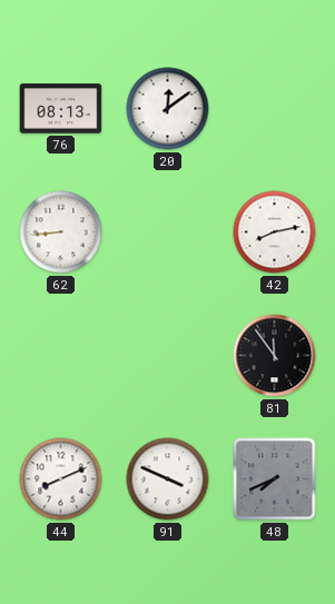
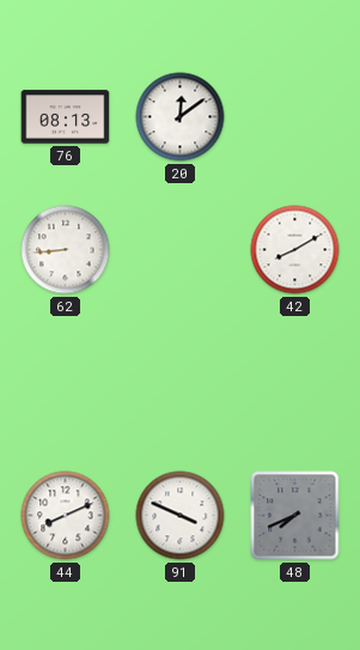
42: 8:13 -> 8:10 (295, 250)
81: 11:54 -> none (275, 356)
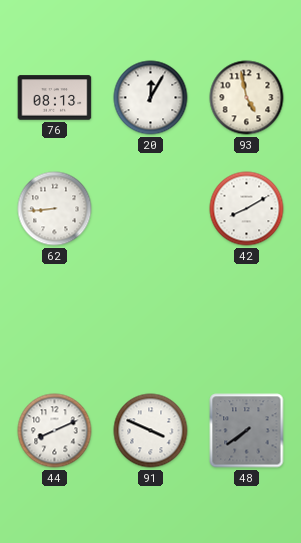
20: 12:09 -> 12:05 (151, 98)
93: none -> 4:58 (247, 98)
48: 7:41 -> 7:39 (247, 431)
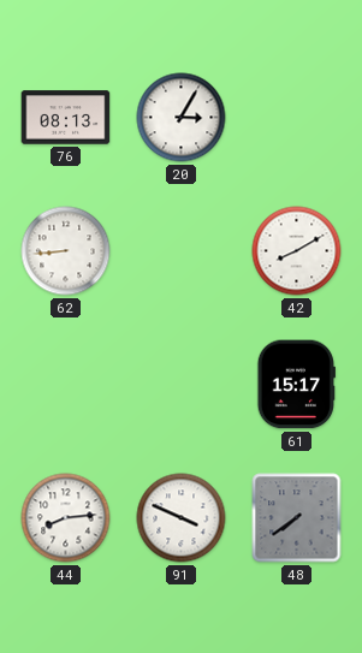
20: 12:05 -> 3:05 (182, 118)
93: 4:58 -> none (247, 98)
61: none -> 15:17 (296, 385)
44: 8:11 -> 8:14 (66, 518)
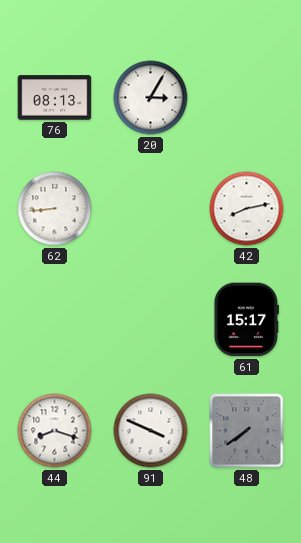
42: 8:10 -> 8:13 (247, 209)
44: 8:14 -> 8:18 (55, 431)
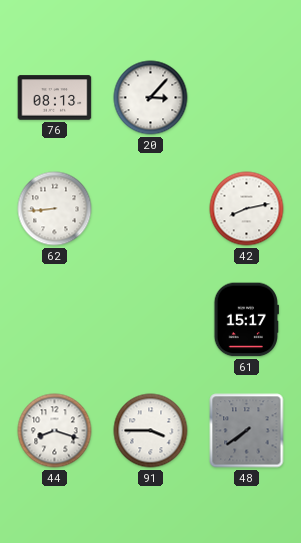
20: 3:05 -> 3:07 (151, 98)
91: 3:49 -> 3:45 (151, 431)
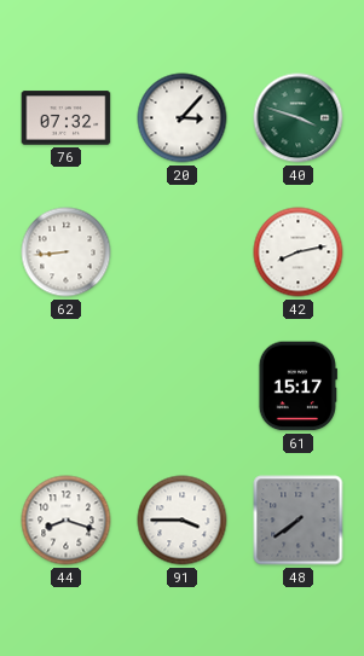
76: 08:13 -> 07:32 (67, 118)
40: none -> 3:48 (299, 118)
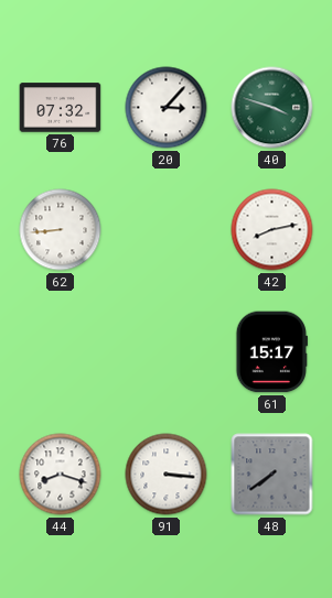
91: 3:45 -> 3:16 (167, 475)
